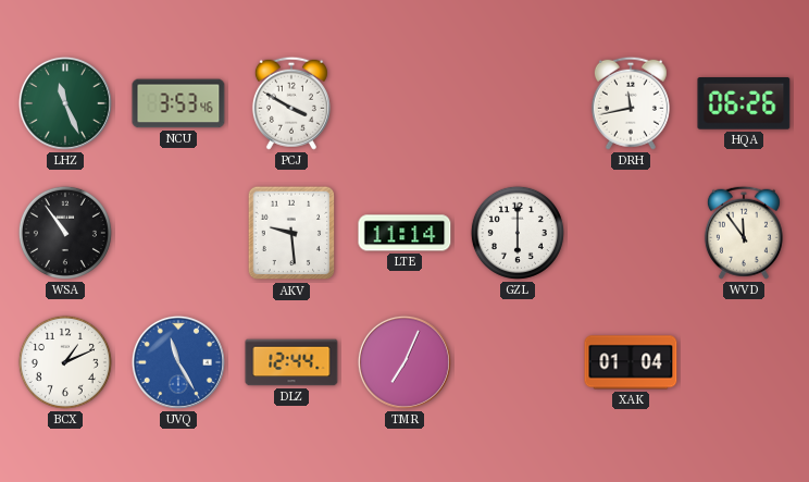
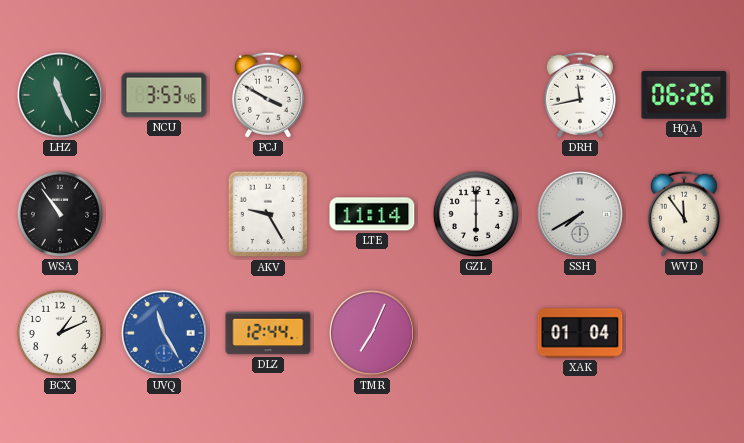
AKV: 9:29 -> 9:25 (268, 214)
SSH: none -> 7:40 (580, 214)
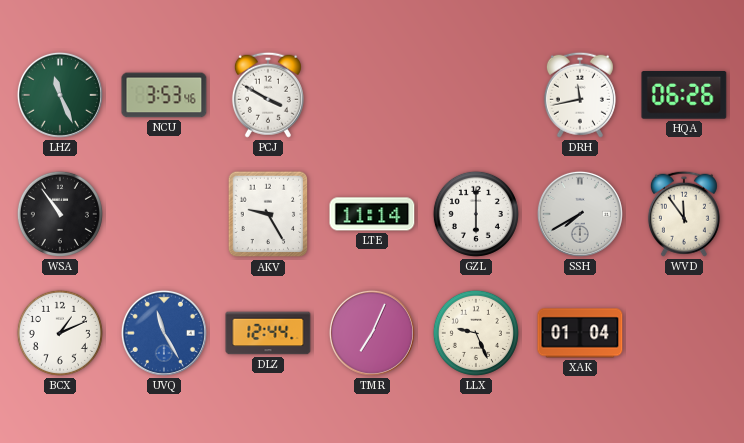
LLX: none -> 9:26 (476, 333)
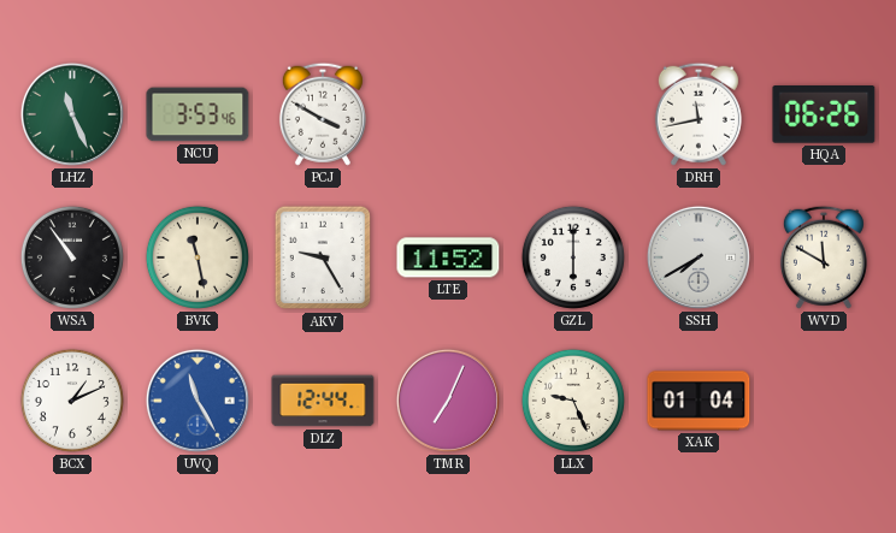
BVK: none -> 11:28 (198, 257)
LTE: 11:14 -> 11:52 (448, 257)
WVD: 11:54 -> 11:50 (824, 257)
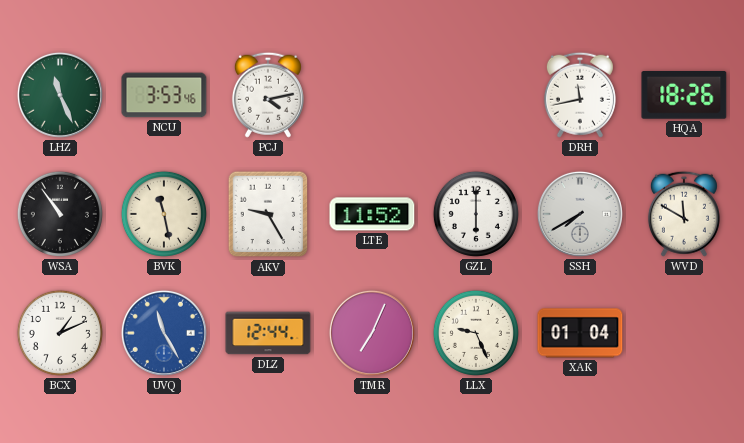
PCJ: 3:50 -> 4:13 (268, 95)
HQA: 06:26 -> 18:26 (684, 96)
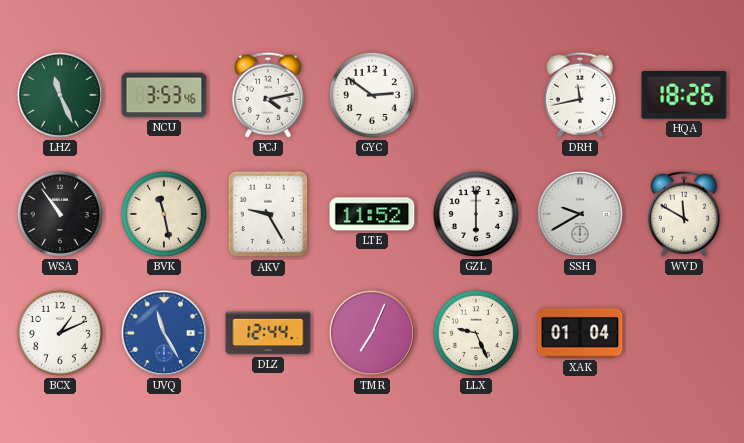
GYC: none -> 2:51 (372, 95)
SSH: 7:40 -> 9:40 (580, 214)
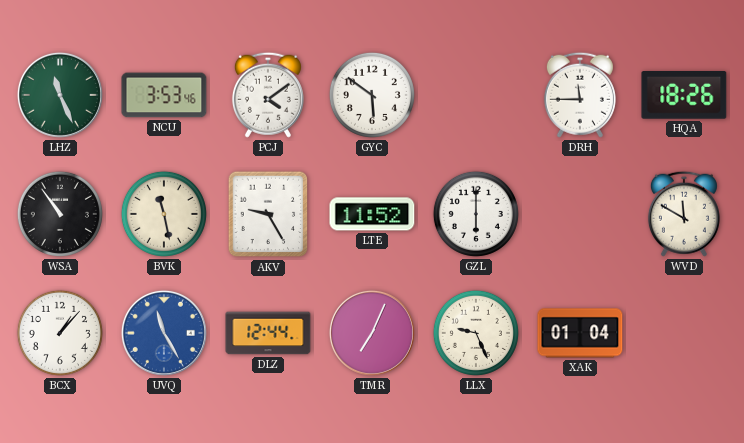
PCJ: 4:13 -> 4:09 (268, 95)
GYC: 2:51 -> 5:51 (372, 95)
DRH: 11:43 -> 11:45 (580, 95)
SSH: 9:40 -> none (580, 214)
BCX: 1:11 -> 1:07 (60, 333)
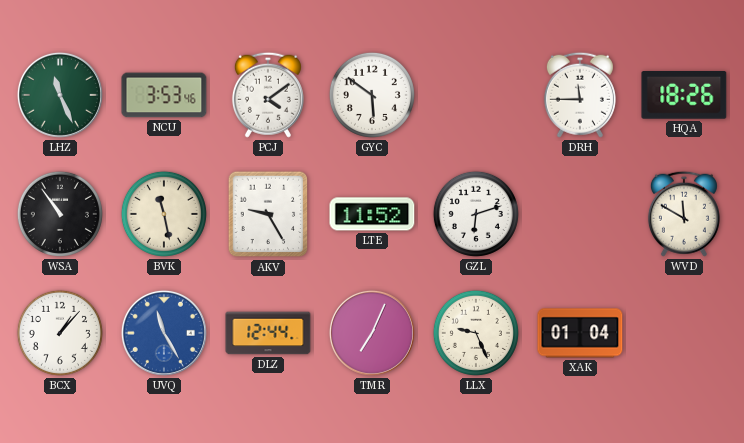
GZL: 6:00 -> 6:12 (476, 214)
